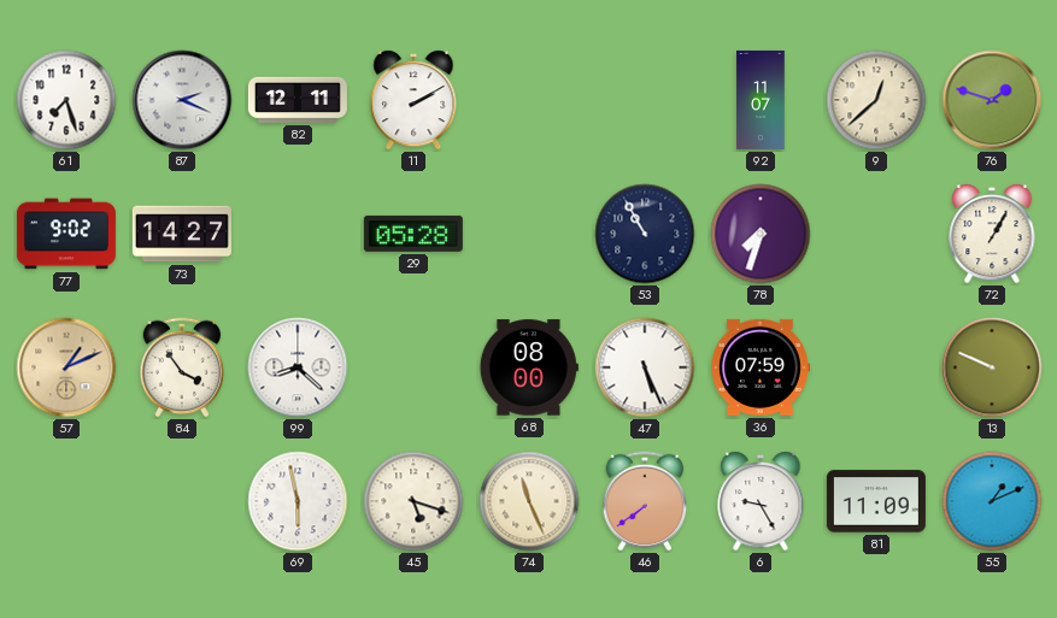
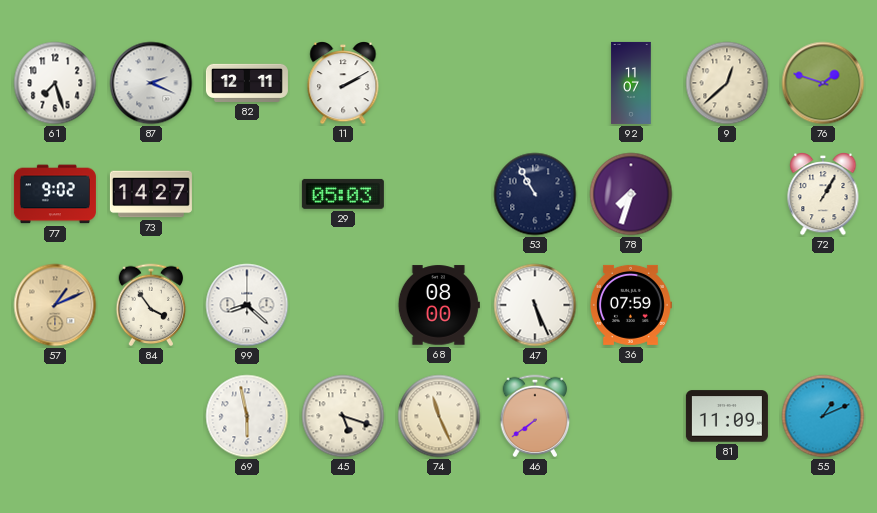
29: 05:28 -> 05:03 (343, 194)
13: 9:49 -> none (992, 367)
6: 9:25 -> none (761, 502)
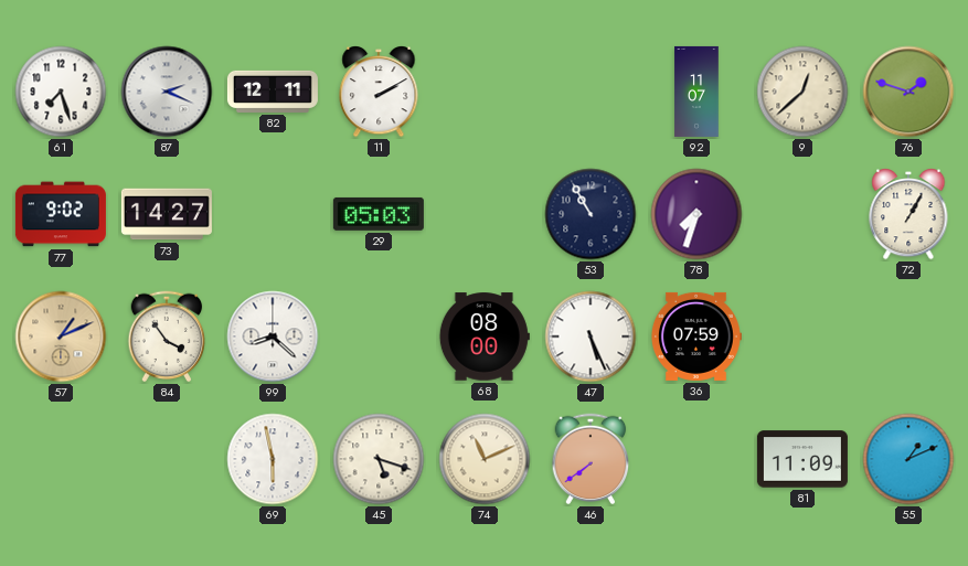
74: 11:26 -> 11:11 (485, 459)
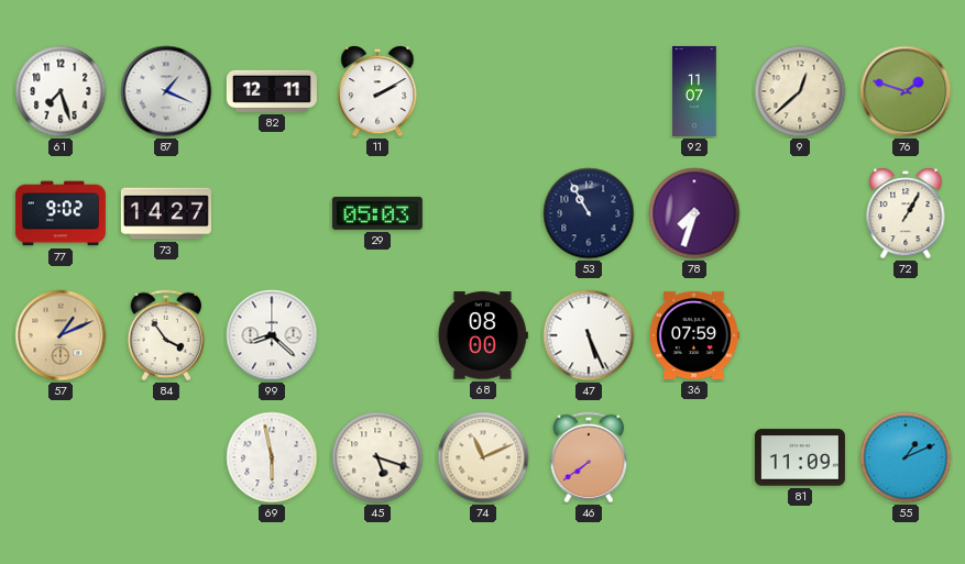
87: 2:19 -> 1:19 (166, 91)
